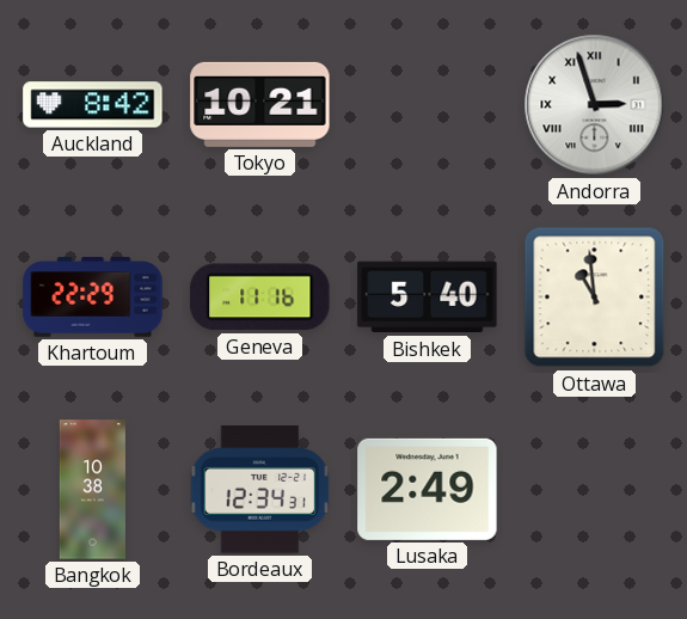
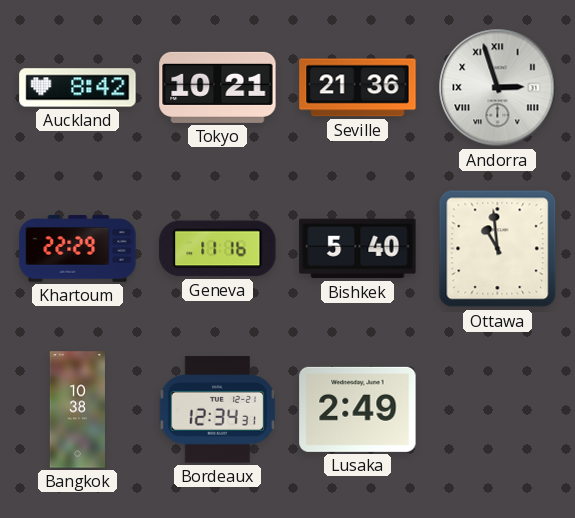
Seville: none -> 21:36 (358, 88)
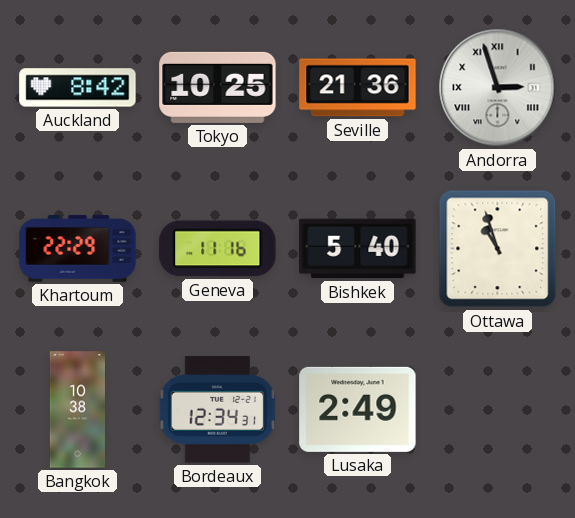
Tokyo: 10:21 -> 10:25 (218, 87)
Ottawa: 10:59 -> 10:57 (498, 249)
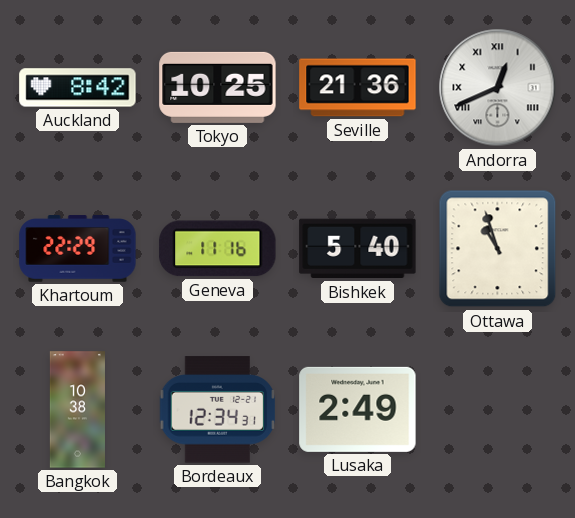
Andorra: 2:57 -> 12:41 (498, 88)
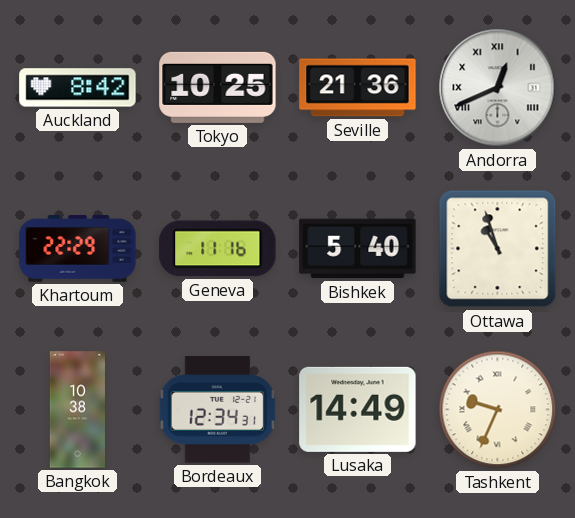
Lusaka: 2:49 -> 14:49 (358, 409)
Tashkent: none -> 9:34 (498, 410)
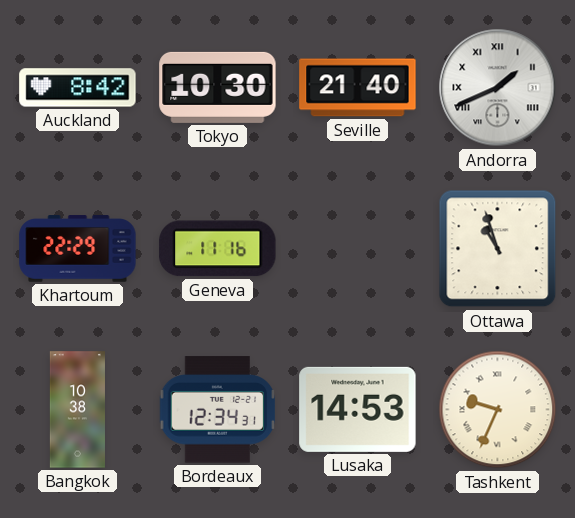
Tokyo: 10:25 -> 10:30 (218, 87)
Seville: 21:36 -> 21:40 (358, 88)
Andorra: 12:41 -> 1:41 (498, 88)
Bishkek: 5:40 -> none (358, 249)
Lusaka: 14:49 -> 14:53 (358, 409)
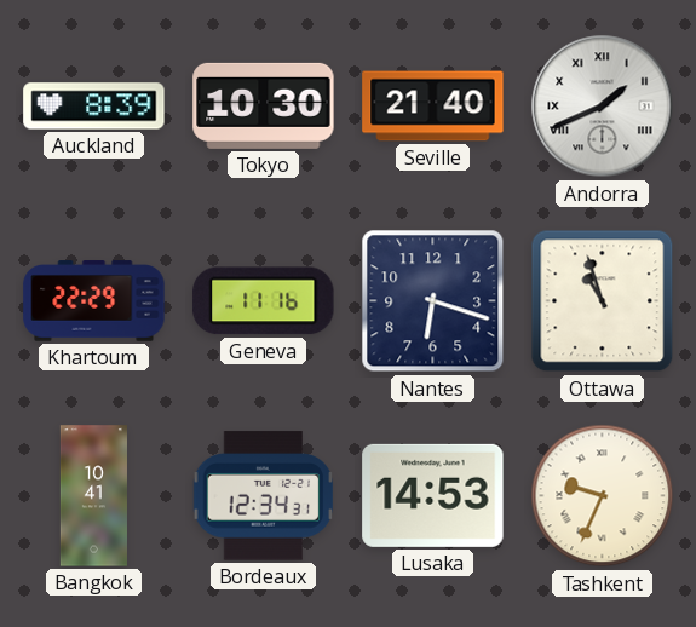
Auckland: 8:42 -> 8:39 (94, 107)
Nantes: none -> 6:18 (433, 301)
Bangkok: 10:38 -> 10:41 (93, 496)
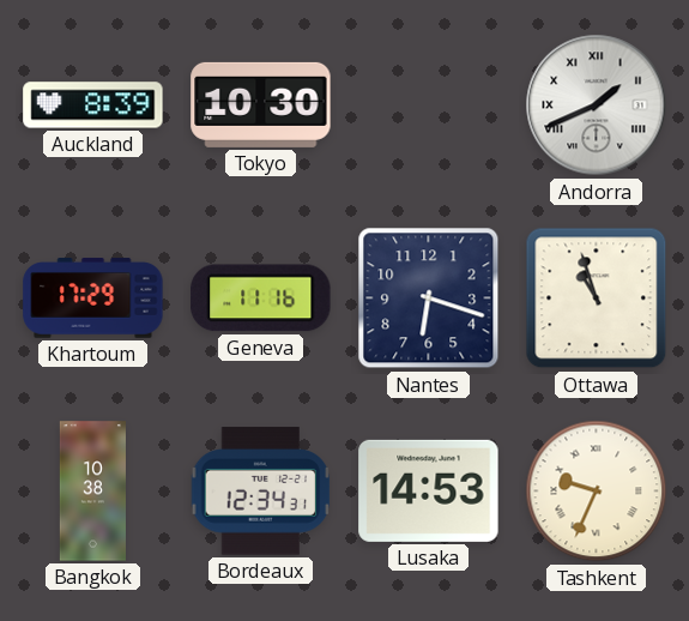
Seville: 21:40 -> none (433, 107)
Khartoum: 22:29 -> 17:29 (93, 299)
Bangkok: 10:41 -> 10:38 (92, 492)
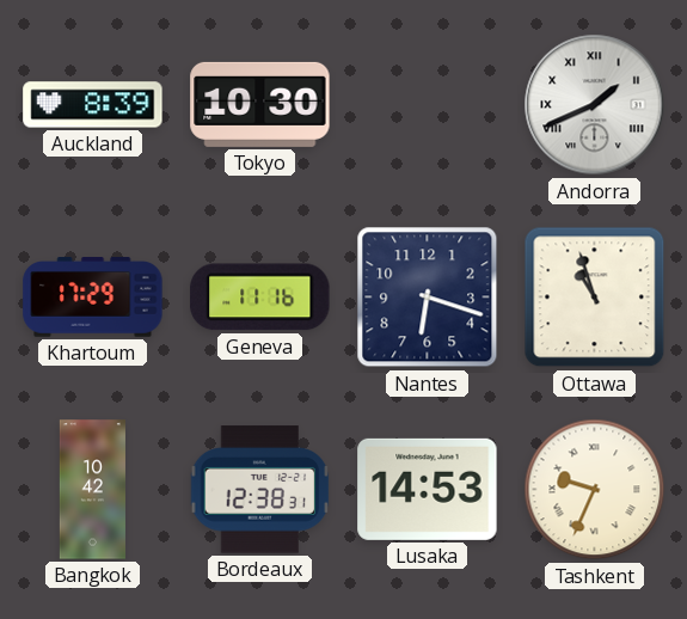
Bangkok: 10:38 -> 10:42 (92, 490)
Bordeaux: 12:34 -> 12:38 (260, 490)
